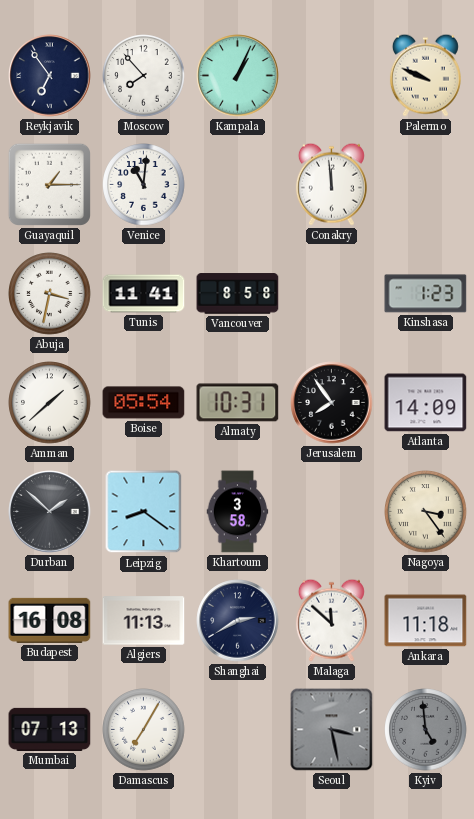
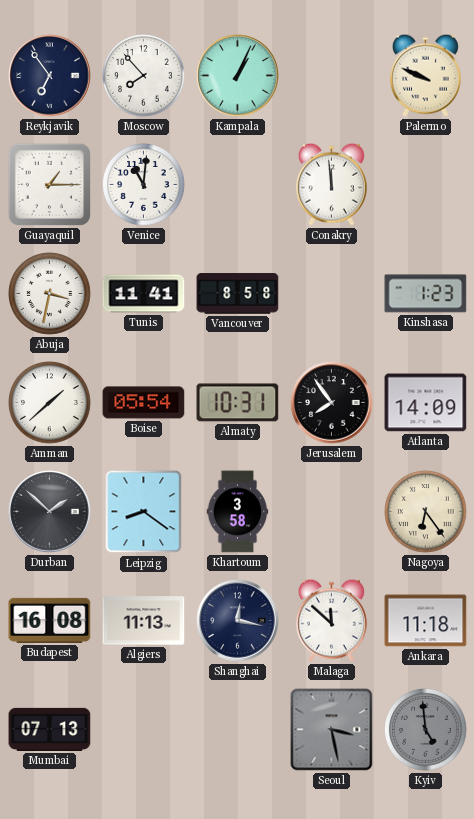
Nagoya: 3:24 -> 6:24 (426, 512)
Shanghai: 2:40 -> 12:17 (238, 621)
Damascus: 7:05 -> none (144, 730)
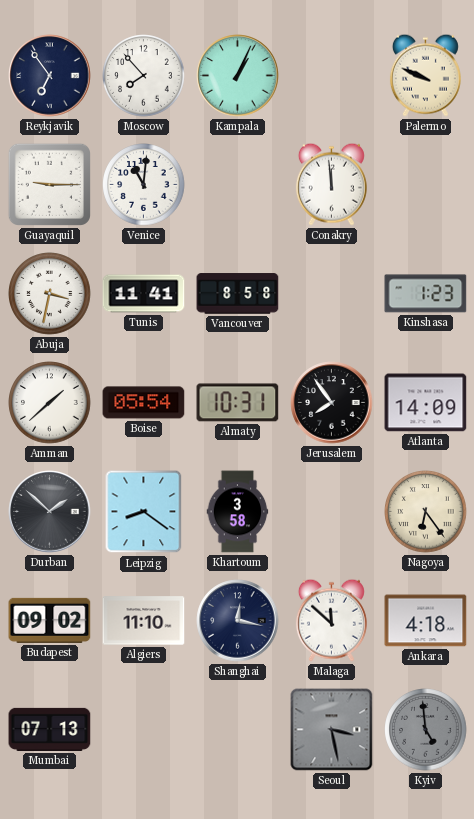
Guayaquil: 1:15 -> 9:15 (49, 184)
Budapest: 16:08 -> 09:02 (50, 620)
Algiers: 11:13 -> 11:10 (144, 621)
Ankara: 11:18 -> 4:18 (426, 621)
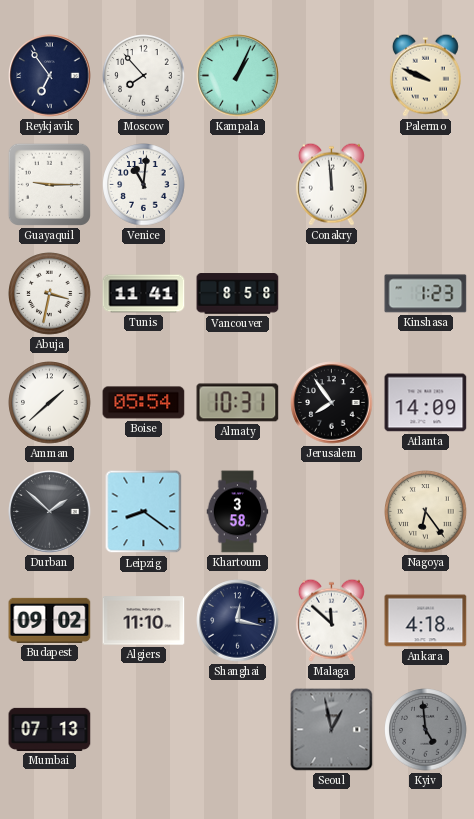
Seoul: 3:28 -> 12:58 (332, 730)
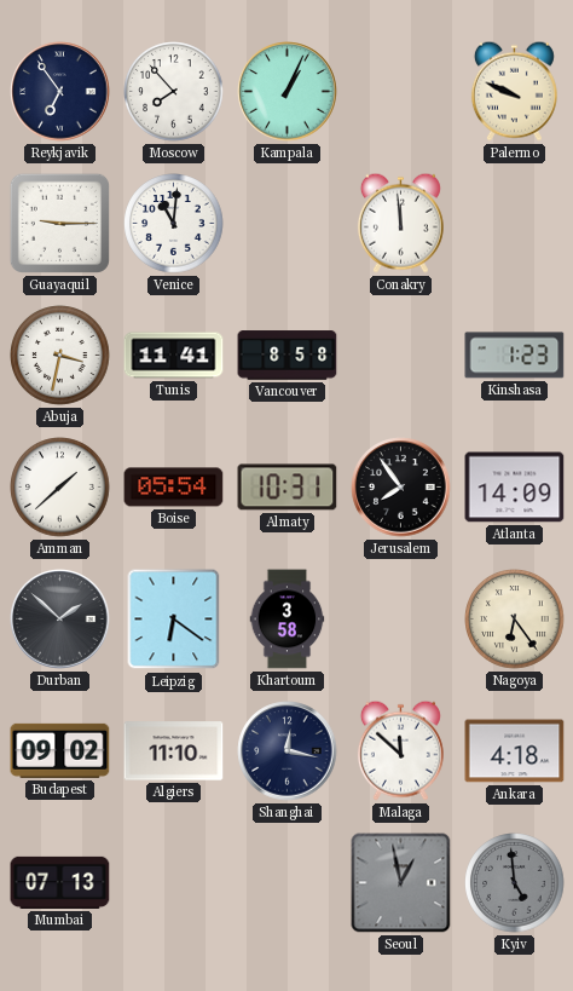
Leipzig: 8:21 -> 6:21 (174, 620)
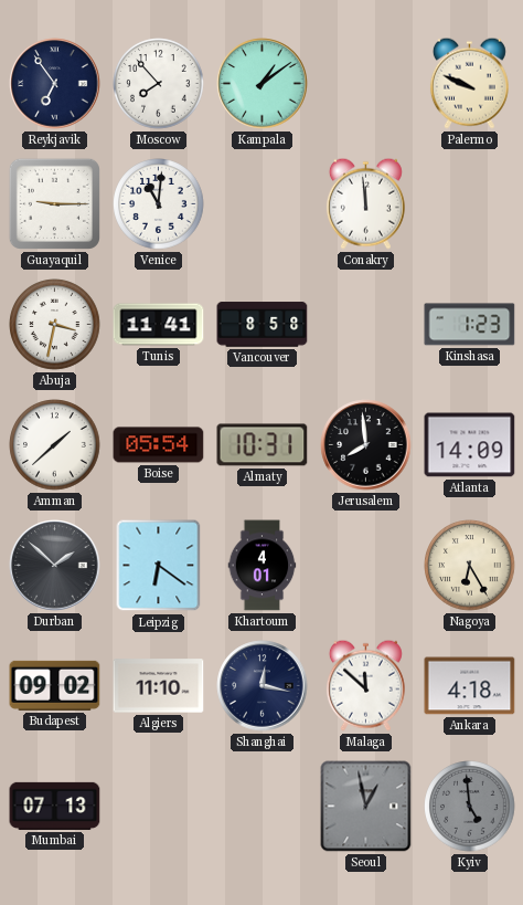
Kampala: 1:04 -> 1:09 (263, 84)
Jerusalem: 7:54 -> 7:59 (366, 445)
Khartoum: 3:58 -> 4:01 (263, 566)
Nagoya: 6:24 -> 6:25 (470, 566)
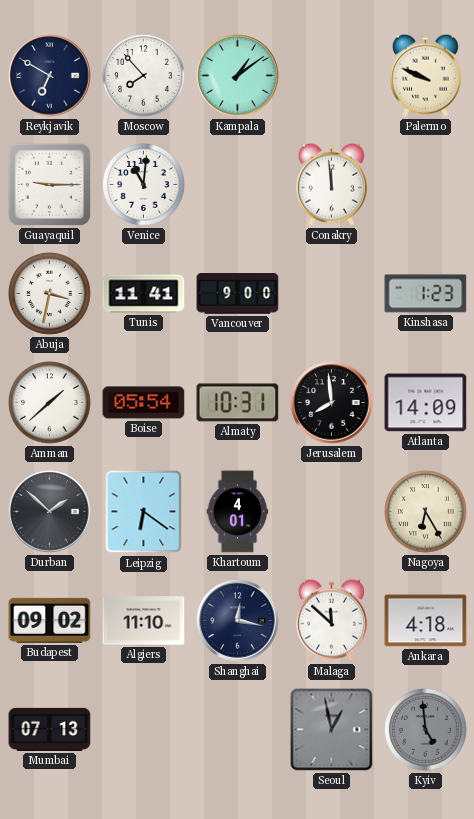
Reykjavik: 6:54 -> 6:50 (50, 76)
Vancouver: 8:58 -> 9:00 (238, 294)
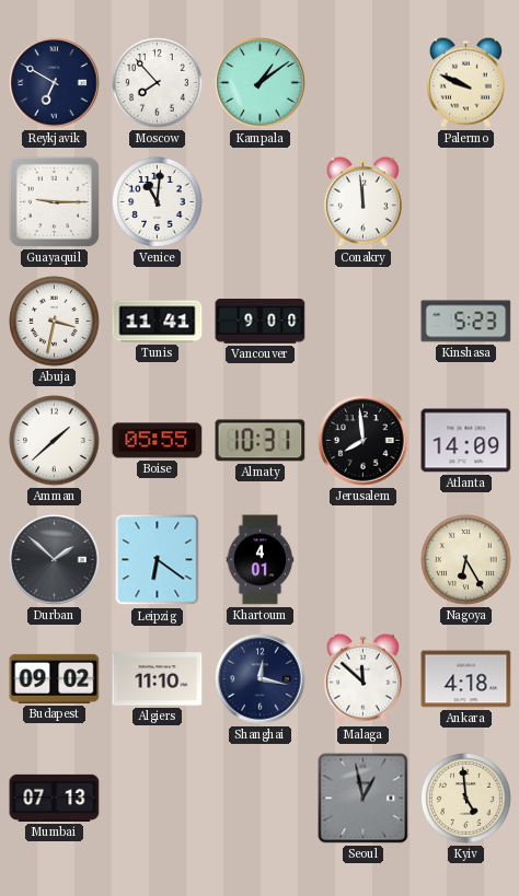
Kinshasa: 1:23 -> 5:23 (466, 322)
Boise: 05:54 -> 05:55 (158, 441)
Kyiv dial: grey -> cream (466, 799)
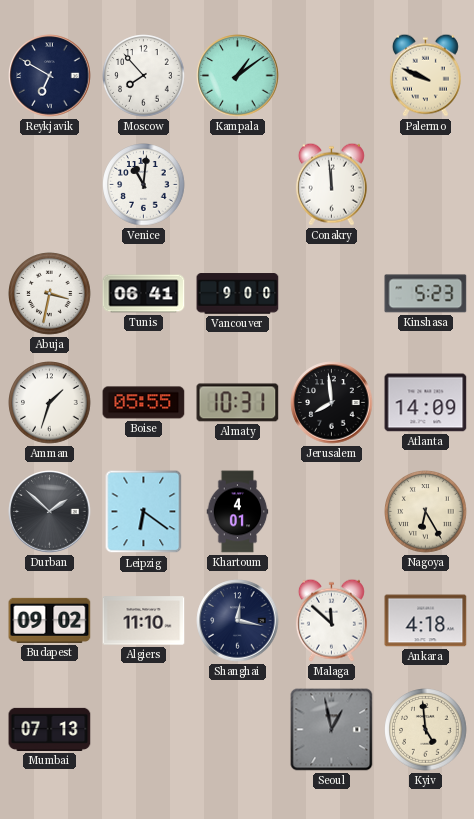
Guayaquil: 9:15 -> none (54, 201)
Tunis: 11:41 -> 06:41 (144, 294)
Amman: 1:38 -> 1:33 (50, 403)
